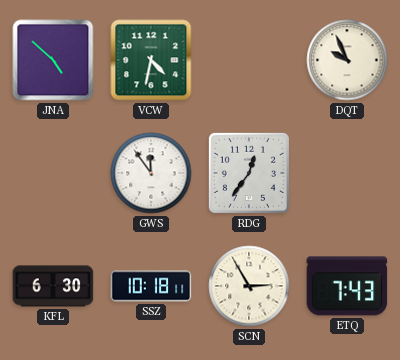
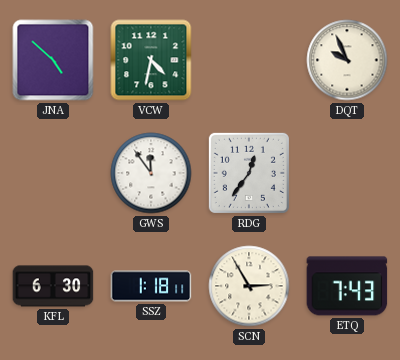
SSZ: 10:18 -> 1:18 (151, 286)
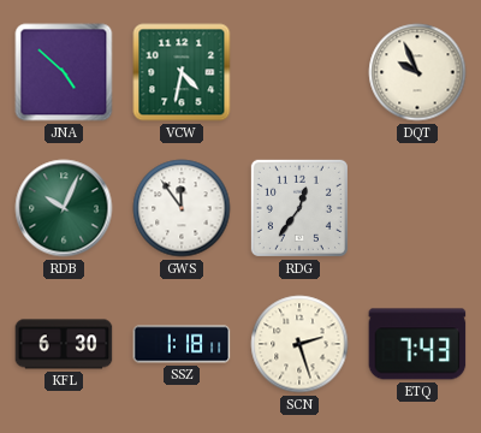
RDB: none -> 10:04 (64, 208)
SCN: 2:55 -> 2:27 (299, 344)
